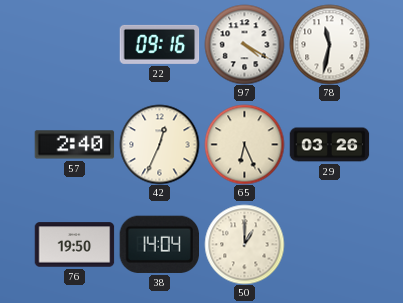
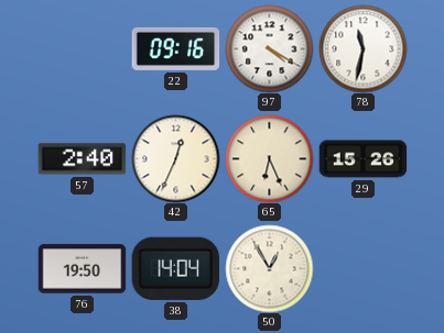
29: 03:26 -> 15:26 (362, 159)
50: 1:00 -> 12:55 (269, 268)
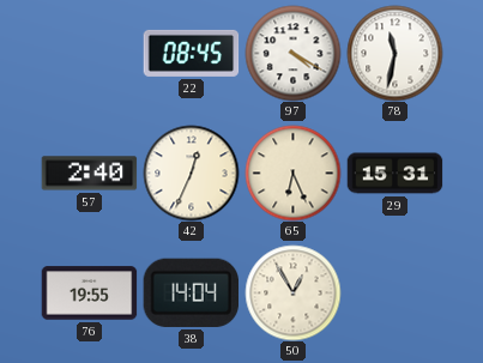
22: 09:16 -> 08:45 (191, 53)
29: 15:26 -> 15:31 (394, 174)
76: 19:50 -> 19:55 (89, 294)
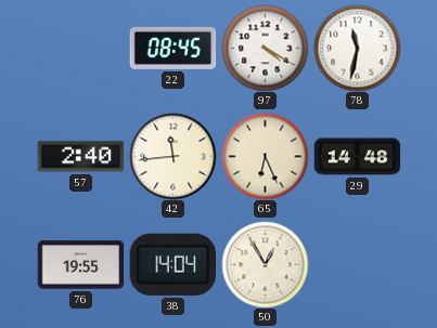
42: 12:34 -> 11:44 (172, 156)
29: 15:31 -> 14:48 (357, 157)
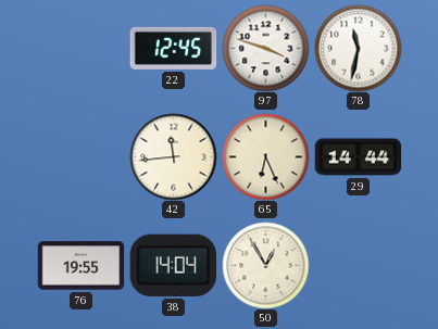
22: 08:45 -> 12:45 (173, 48)
97: 4:20 -> 3:48 (265, 48)
57: 2:40 -> none (80, 157)
29: 14:48 -> 14:44 (358, 157)
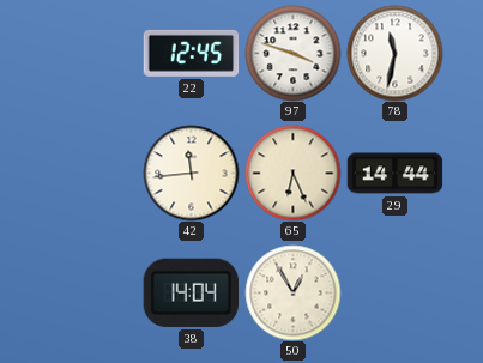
76: 19:55 -> none (80, 266)
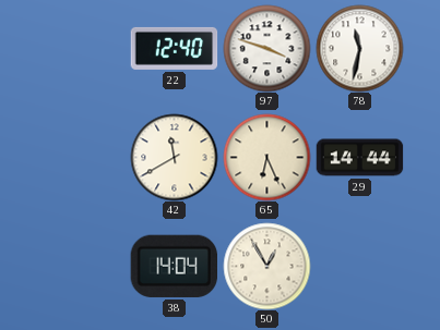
22: 12:45 -> 12:40 (174, 48)
42: 11:44 -> 11:40 (174, 157)
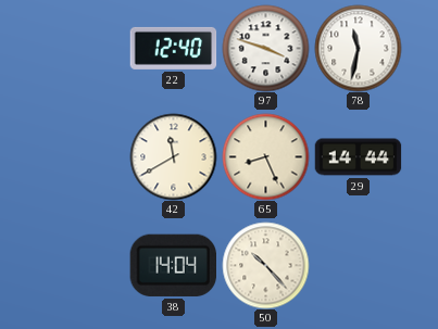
65: 6:26 -> 8:26 (265, 156)
50: 12:55 -> 10:23 (265, 265)
